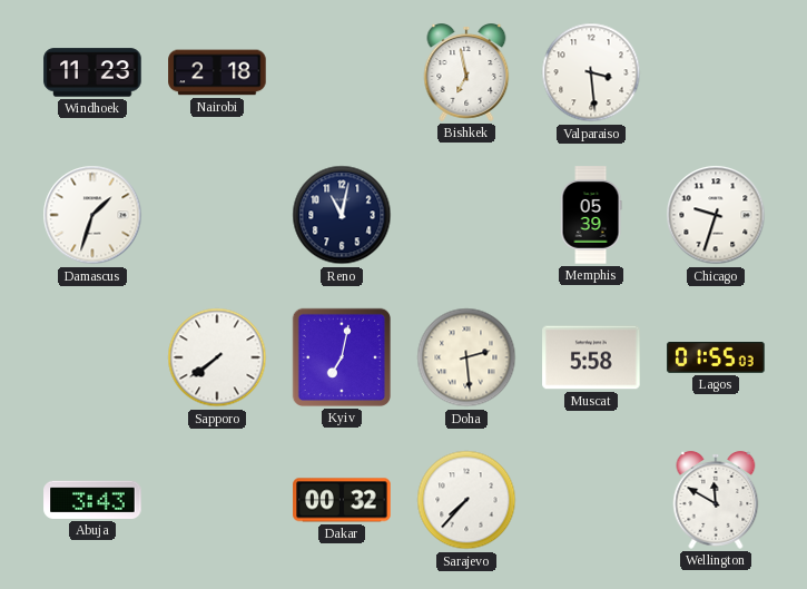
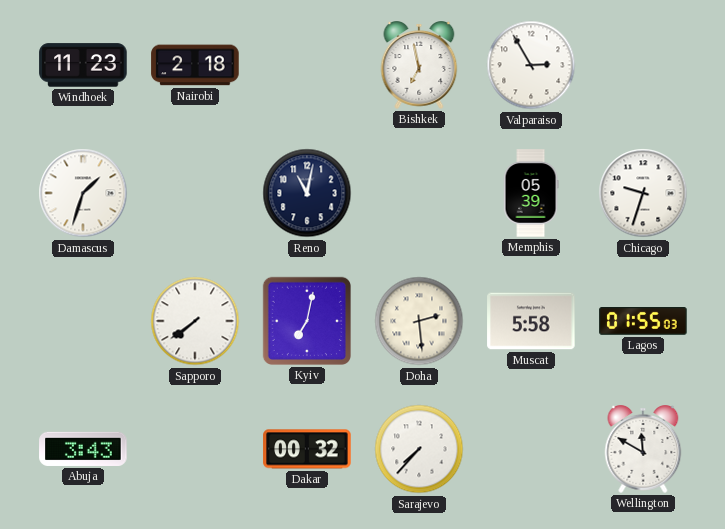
Valparaiso: 3:29 -> 2:55 (531, 65)
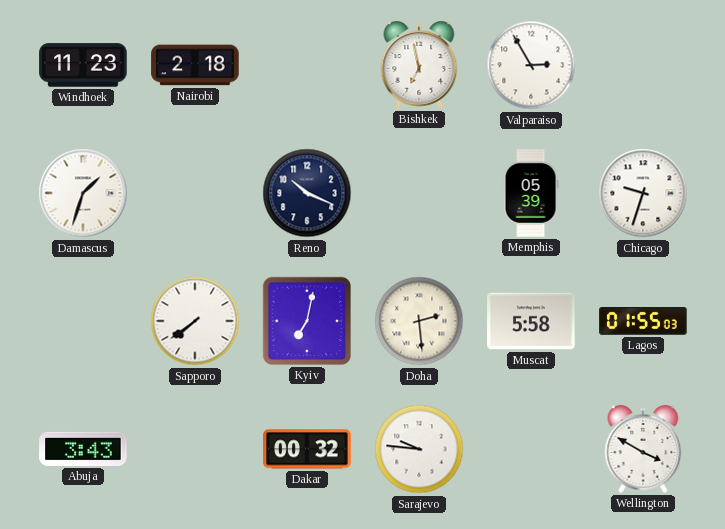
Reno: 11:02 -> 10:19 (307, 193)
Sarajevo: 7:37 -> 9:46 (419, 449)
Wellington: 11:50 -> 3:50 (643, 450)
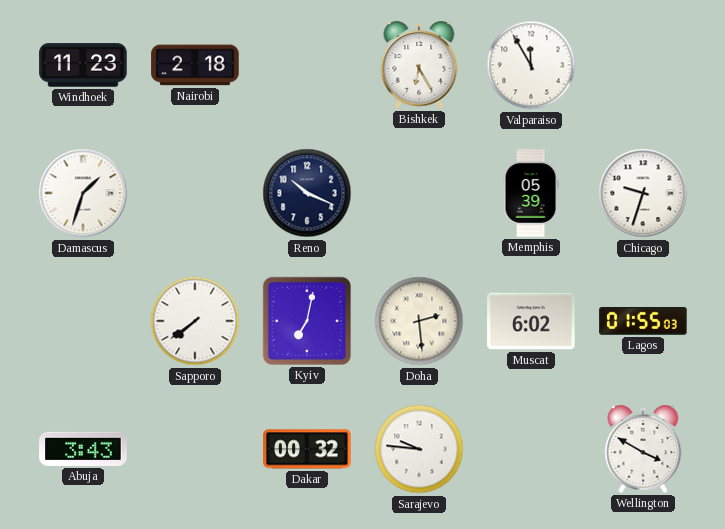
Bishkek: 6:58 -> 6:25 (419, 66)
Valparaiso: 2:55 -> 11:55 (531, 65)
Muscat: 5:58 -> 6:02 (531, 321)
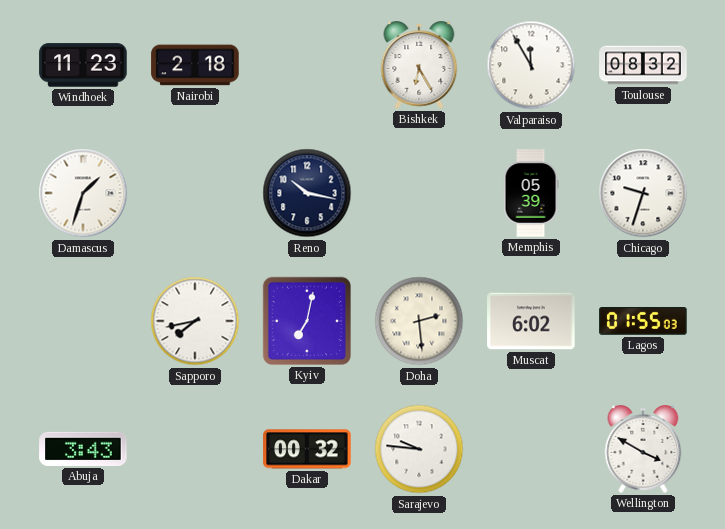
Toulouse: none -> 08:32 (643, 65)
Reno: 10:19 -> 10:17 (307, 193)
Sapporo: 7:39 -> 7:43 (195, 321)
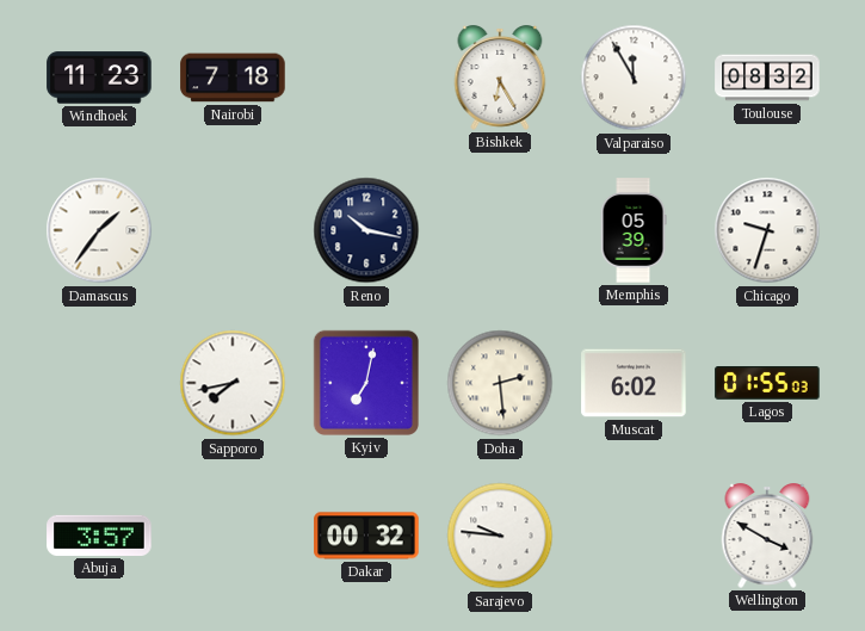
Nairobi: 2:18 -> 7:18 (233, 78)
Damascus: 1:33 -> 1:36 (99, 230)
Abuja: 3:43 -> 3:57 (99, 536)
